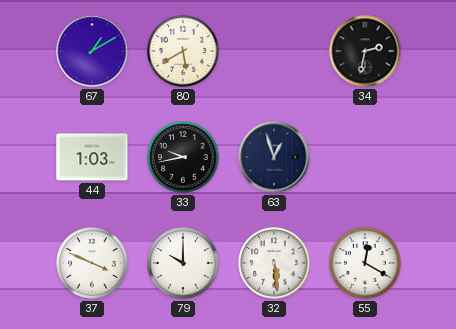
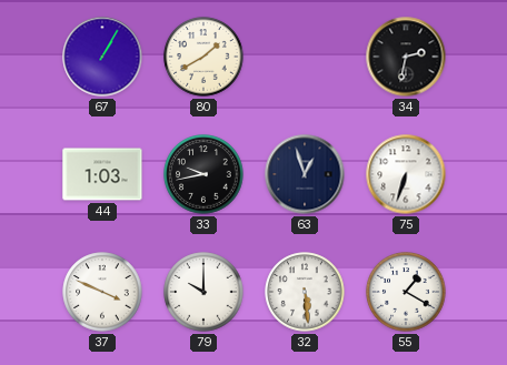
67: 1:10 -> 1:05 (102, 57)
80: 5:40 -> 1:40 (203, 57)
75: none -> 6:33 (406, 174)
55: 12:20 -> 1:20 (406, 292)
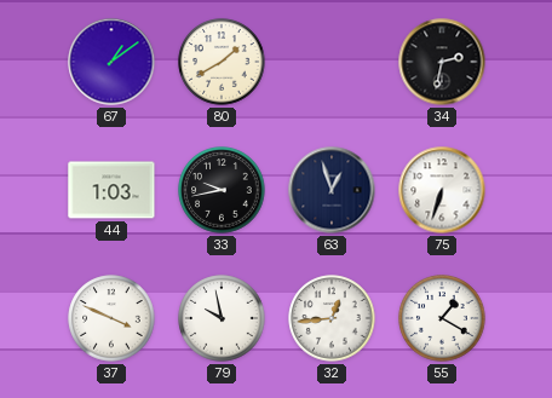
67: 1:05 -> 1:09 (111, 62)
79: 10:00 -> 9:58 (222, 318)
32: 5:29 -> 12:44 (332, 318)
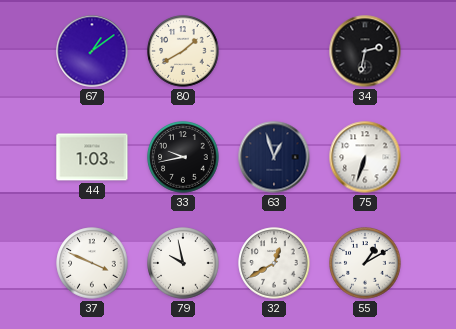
32: 12:44 -> 12:40 (274, 263)
55: 1:20 -> 1:10 (365, 263)
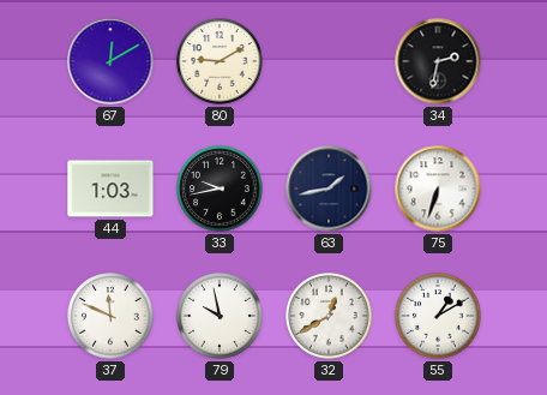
67: 1:09 -> 12:10 (110, 61)
80: 1:40 -> 9:10 (220, 61)
63: 12:57 -> 1:43 (329, 188)
37: 3:49 -> 11:49 (110, 316)
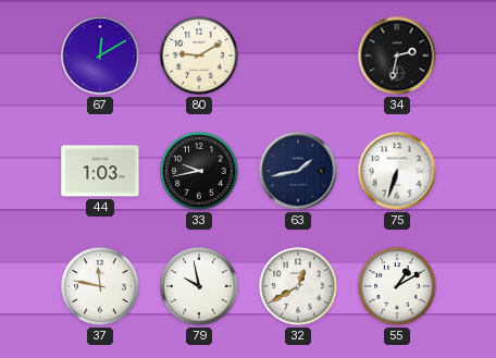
37: 11:49 -> 11:47 (100, 286)
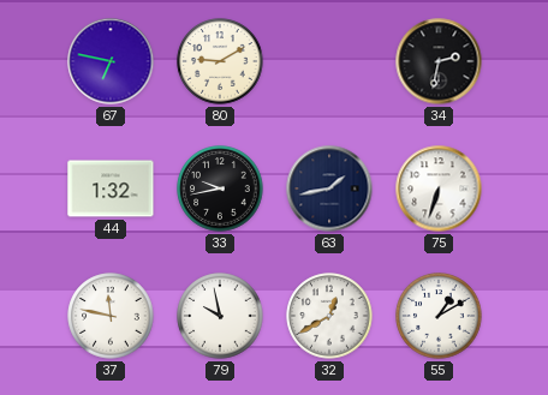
67: 12:10 -> 6:47 (111, 61)
44: 1:03 -> 1:32 (111, 188)
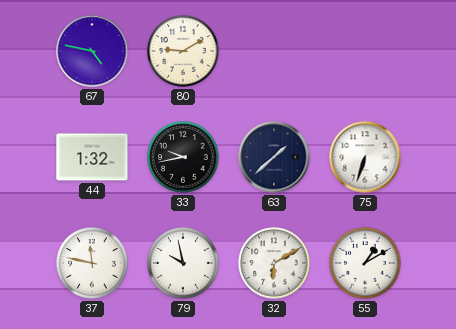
67: 6:47 -> 4:47 (92, 51)
34: 2:32 -> none (439, 61)
63: 1:43 -> 1:38 (274, 157)
32: 12:40 -> 6:10 (274, 263)
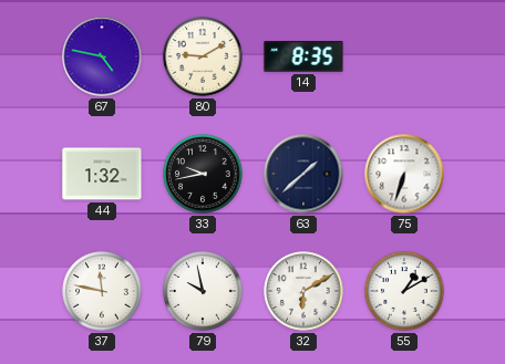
14: none -> 8:35 (303, 56)
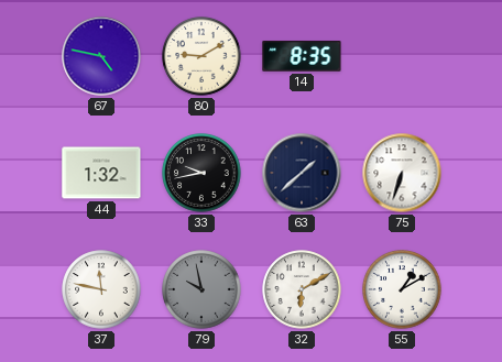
79 dial: white -> grey (201, 289)
